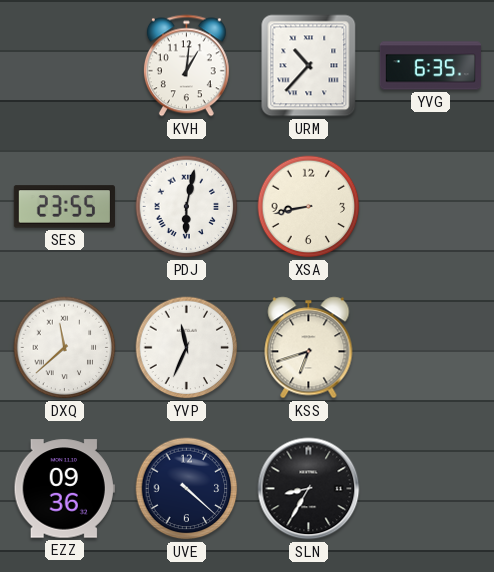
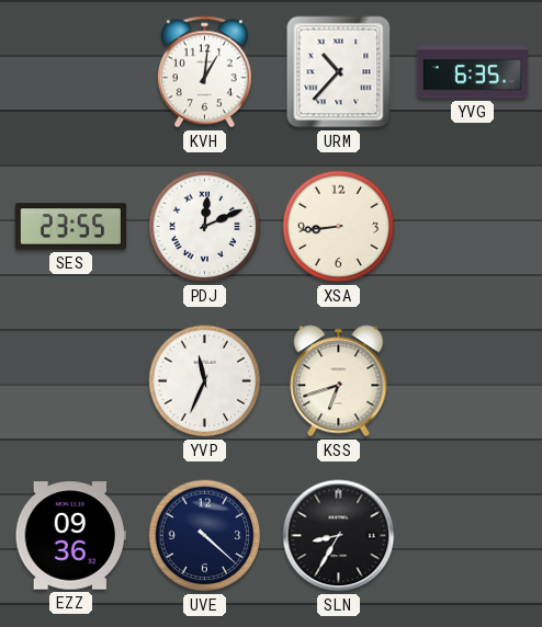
PDJ: 6:02 -> 12:11 (205, 227)
XSA: 8:43 -> 8:44 (339, 227)
DXQ: 11:38 -> none (65, 348)
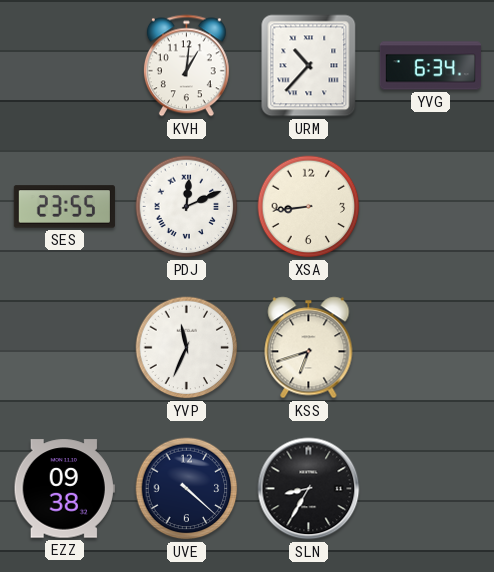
YVG: 6:35 -> 6:34 (430, 66)
EZZ: 09:36 -> 09:38 (64, 489)
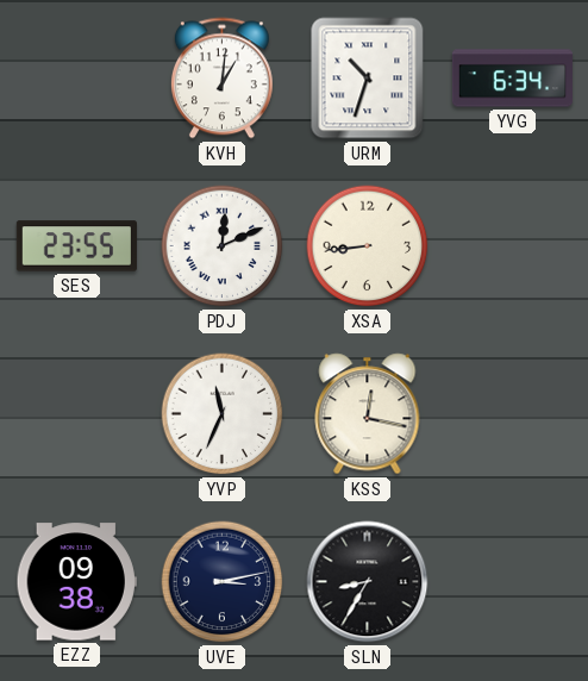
URM: 10:37 -> 10:33 (368, 79)
KSS: 6:42 -> 12:17 (368, 414)
UVE: 4:22 -> 3:13 (223, 582)
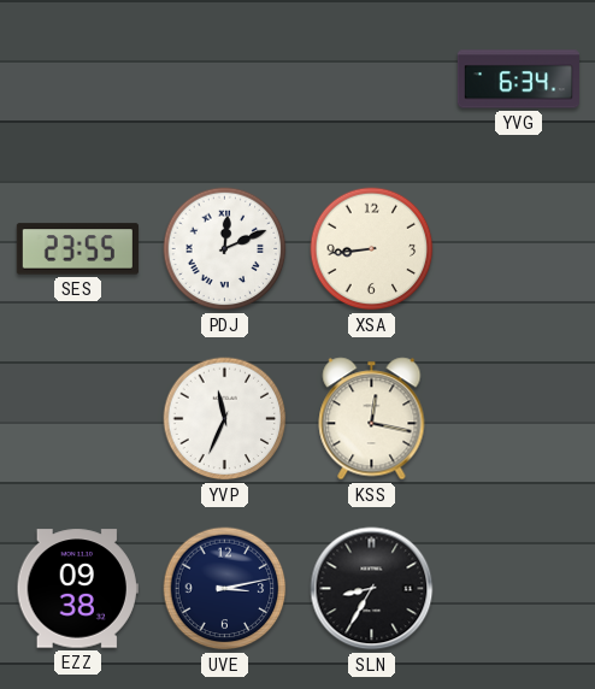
KVH: 1:01 -> none (221, 79)
URM: 10:33 -> none (368, 79)
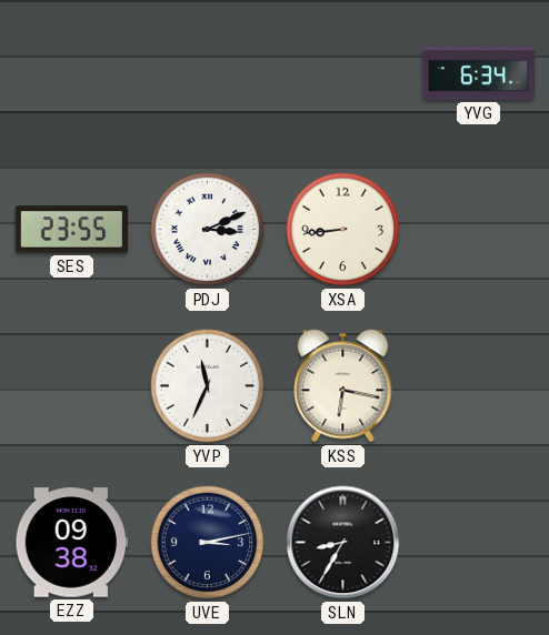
PDJ: 12:11 -> 3:11 (208, 230)
KSS: 12:17 -> 6:17 (343, 386)
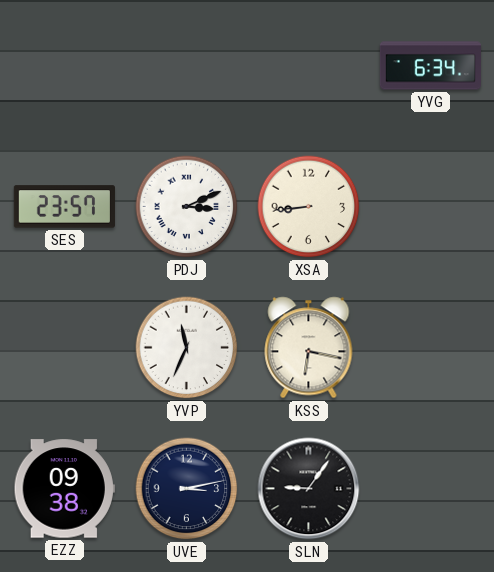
SES: 23:55 -> 23:57 (64, 207)
SLN: 8:35 -> 9:06 (309, 489)
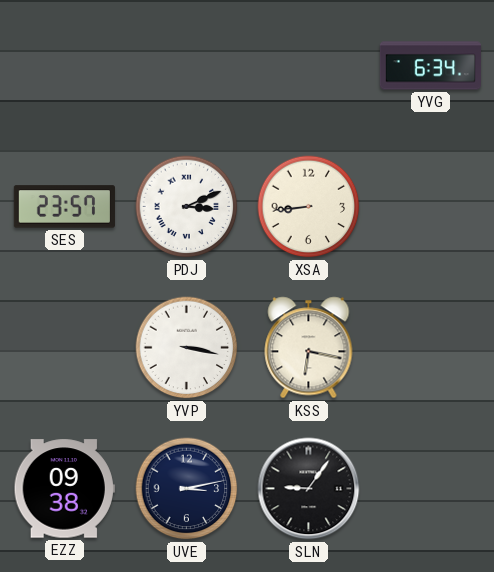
YVP: 11:34 -> 3:17 (187, 348)
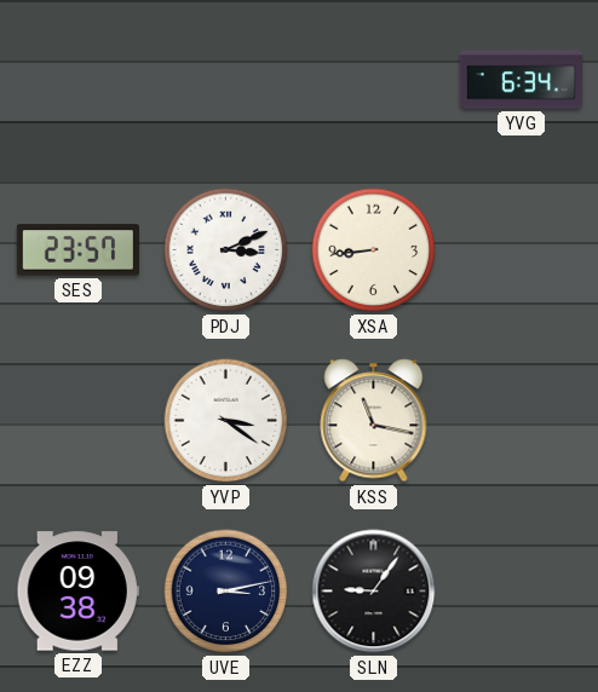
YVP: 3:17 -> 3:21 (226, 421)
KSS: 6:17 -> 11:17 (374, 421)
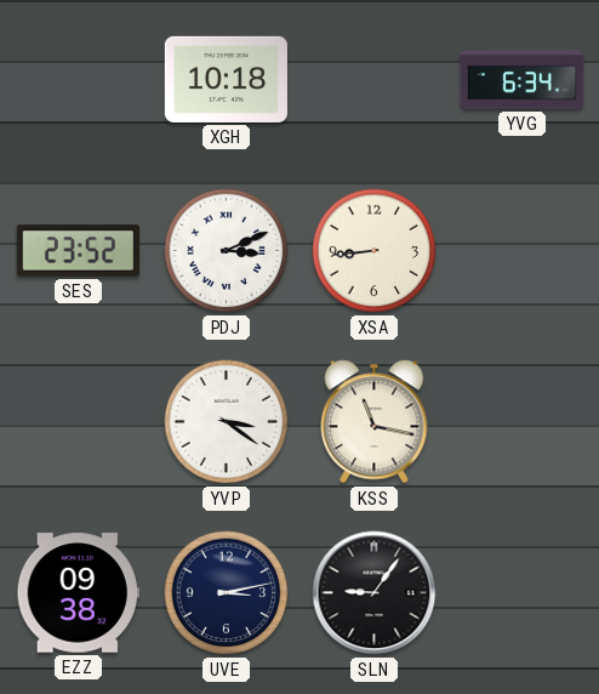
XGH: none -> 10:18 (226, 79)
SES: 23:57 -> 23:52 (78, 251)
